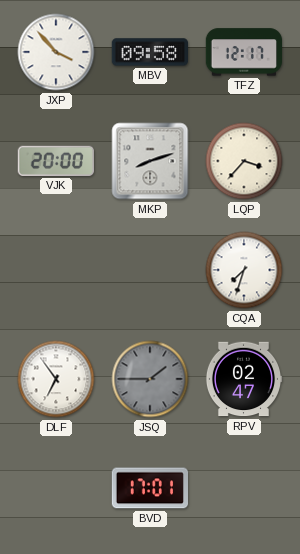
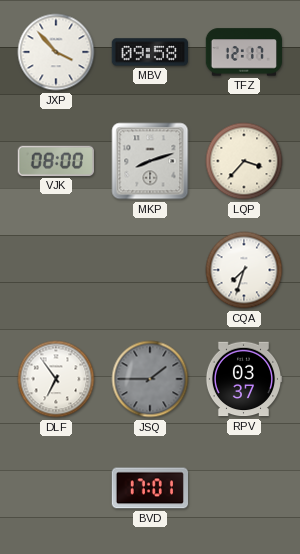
VJK: 20:00 -> 08:00 (56, 161)
RPV: 02:47 -> 03:37 (244, 379)
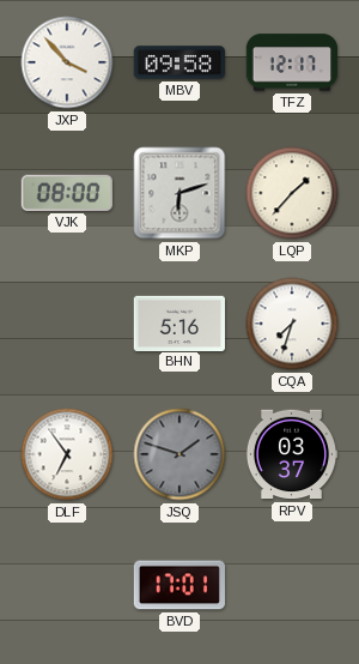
MKP: 8:12 -> 6:12 (180, 193)
LQP: 3:37 -> 1:37 (292, 193)
BHN: none -> 5:16 (178, 322)
JSQ: 1:45 -> 1:48 (180, 454)
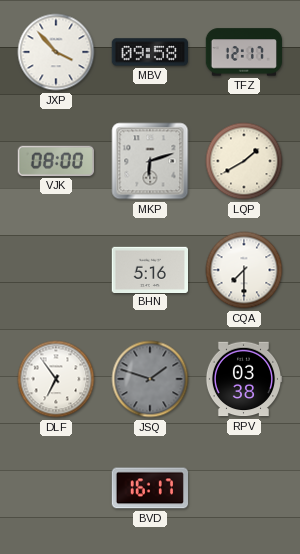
LQP: 1:37 -> 1:40 (244, 161)
CQA: 7:33 -> 7:30 (244, 270)
RPV: 03:37 -> 03:38 (244, 379)
BVD: 17:01 -> 16:17 (150, 488)
